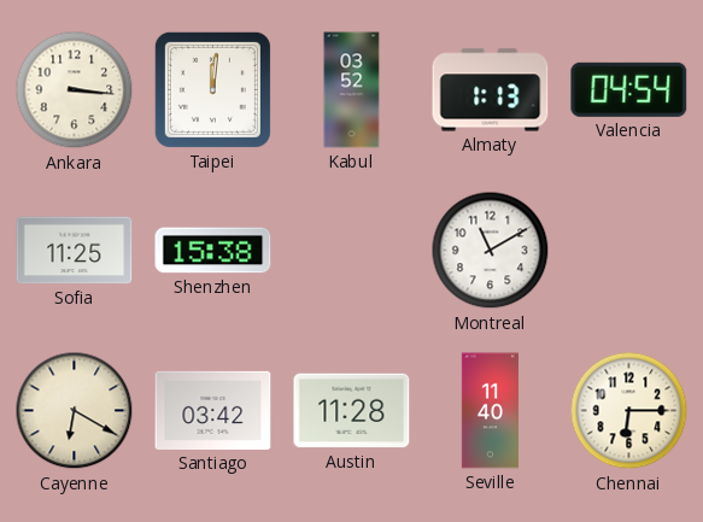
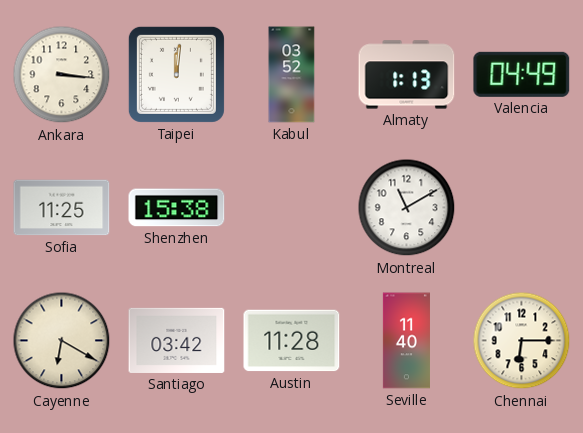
Valencia: 04:54 -> 04:49 (522, 74)
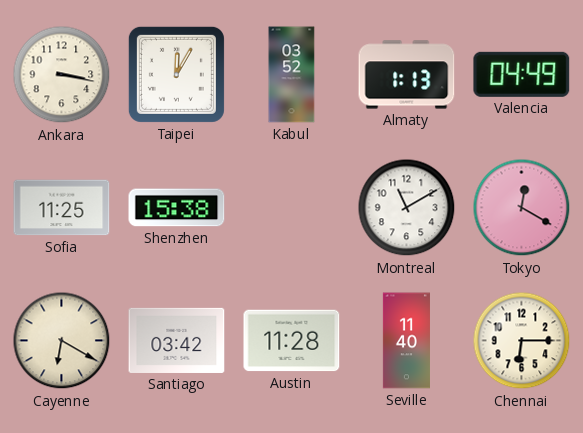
Ankara: 3:16 -> 3:17 (62, 75)
Taipei: 12:01 -> 12:05 (176, 74)
Tokyo: none -> 12:20 (522, 208)
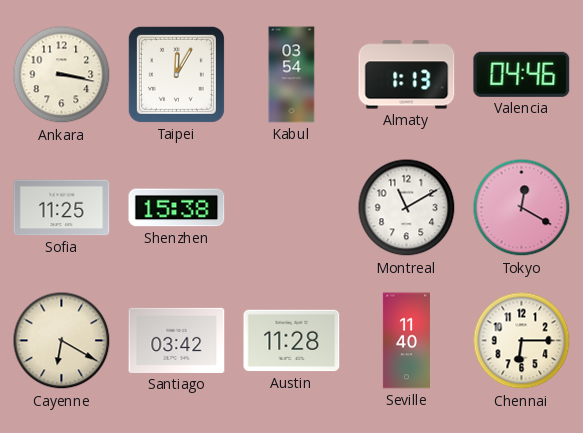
Kabul: 03:52 -> 03:54 (292, 75)
Valencia: 04:49 -> 04:46 (522, 74)
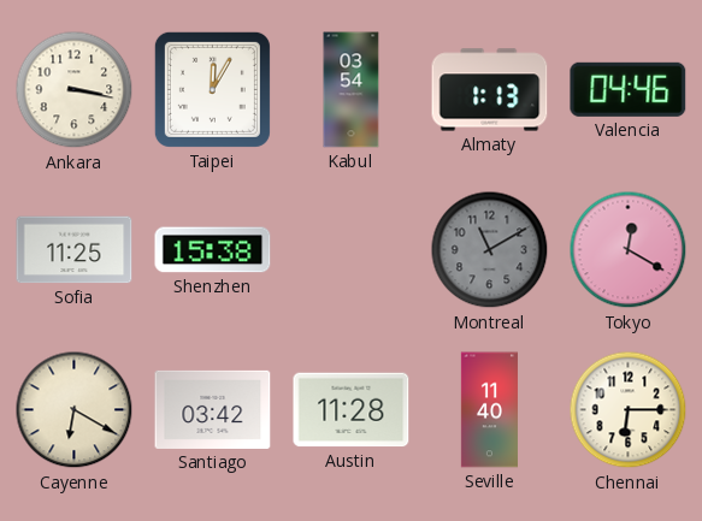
Montreal dial: white -> grey (490, 250)
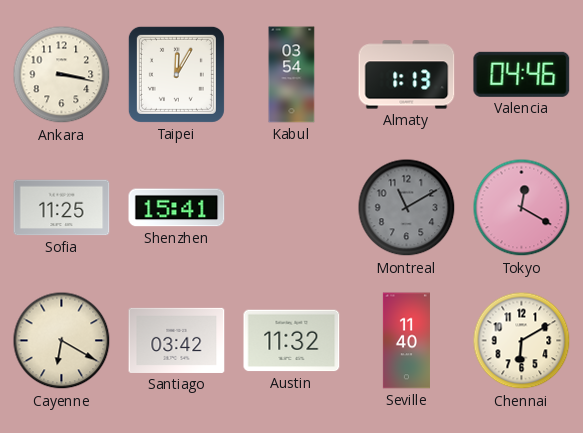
Shenzhen: 15:38 -> 15:41 (177, 208)
Austin: 11:28 -> 11:32 (292, 341)
Chennai: 6:15 -> 6:10 (522, 341)
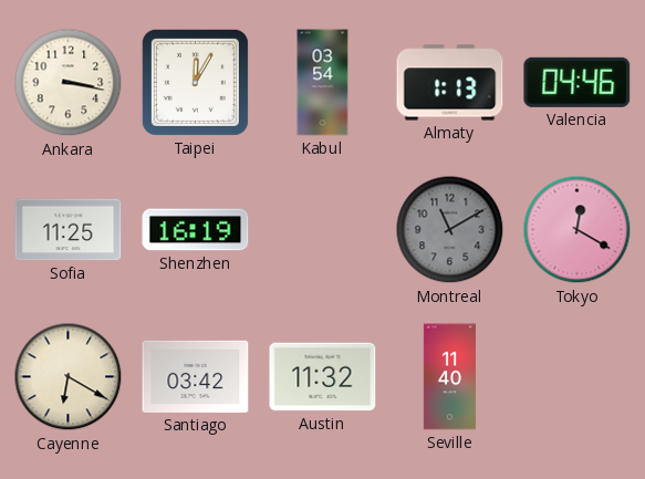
Shenzhen: 15:41 -> 16:19 (196, 230)
Chennai: 6:10 -> none (522, 341)
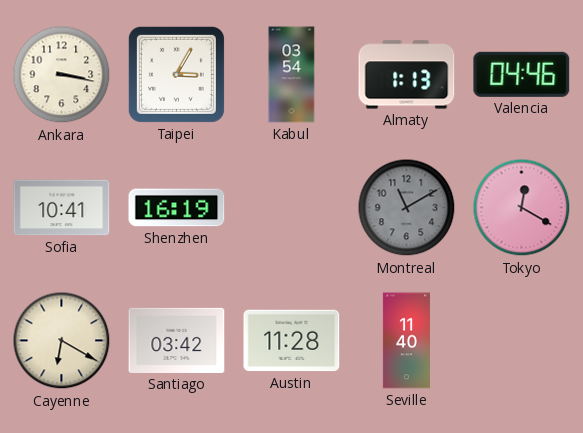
Taipei: 12:05 -> 3:05 (176, 74)
Sofia: 11:25 -> 10:41 (62, 208)
Austin: 11:32 -> 11:28 (292, 341)
